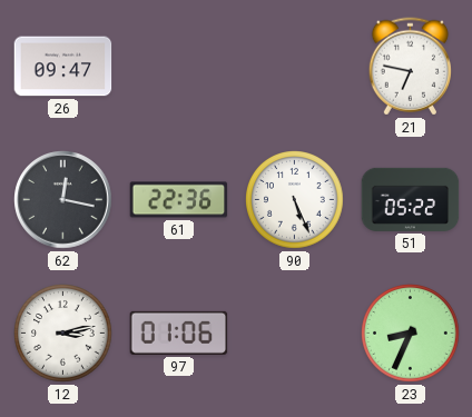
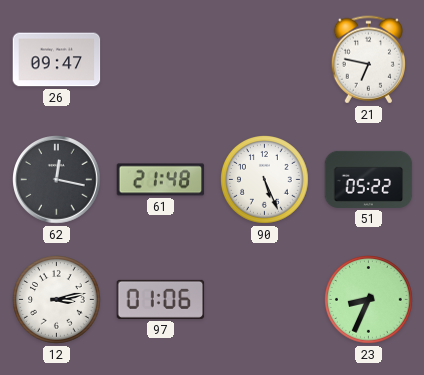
61: 22:36 -> 21:48 (161, 180)
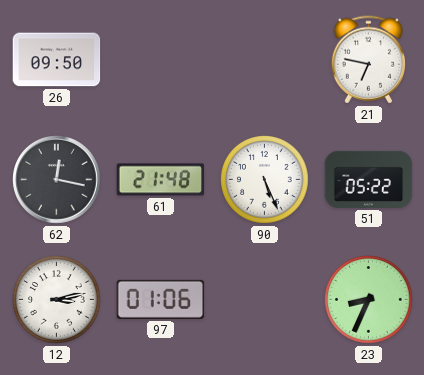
26: 09:47 -> 09:50 (57, 60)
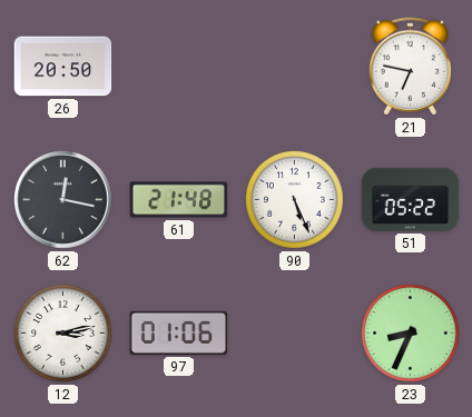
26: 09:50 -> 20:50 (63, 67)
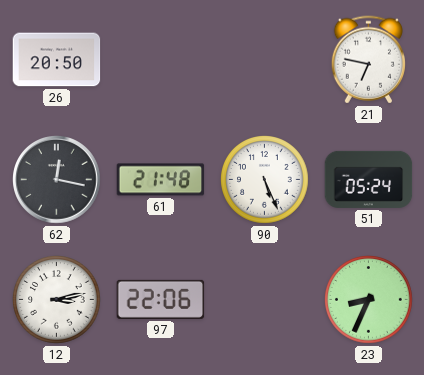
51: 05:22 -> 05:24 (369, 179)
97: 01:06 -> 22:06 (161, 299)
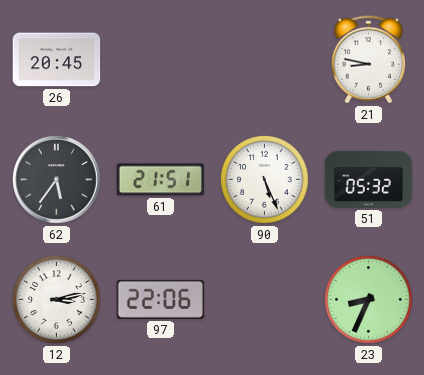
26: 20:50 -> 20:45 (57, 60)
21: 6:47 -> 8:47 (368, 60)
62: 12:17 -> 5:36 (57, 180)
61: 21:48 -> 21:51 (161, 180)
51: 05:24 -> 05:32 (369, 179)
